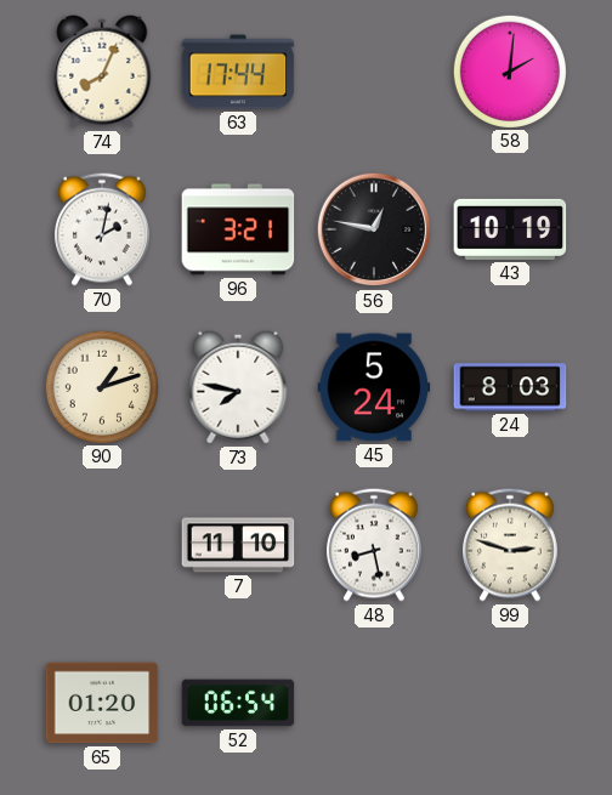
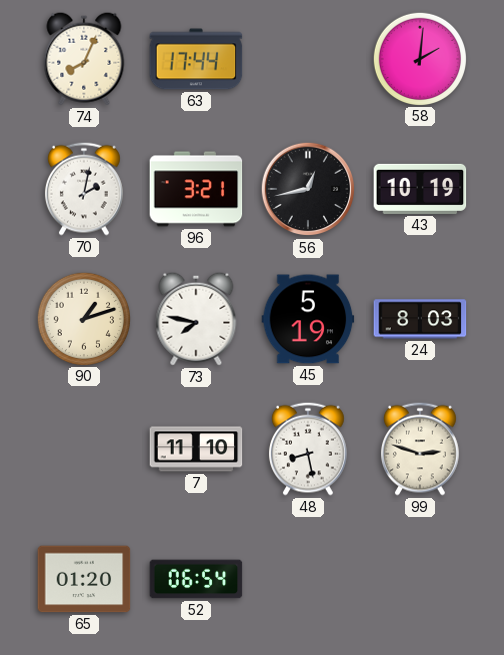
56: 12:47 -> 12:43 (308, 189)
45: 5:24 -> 5:19 (308, 319)
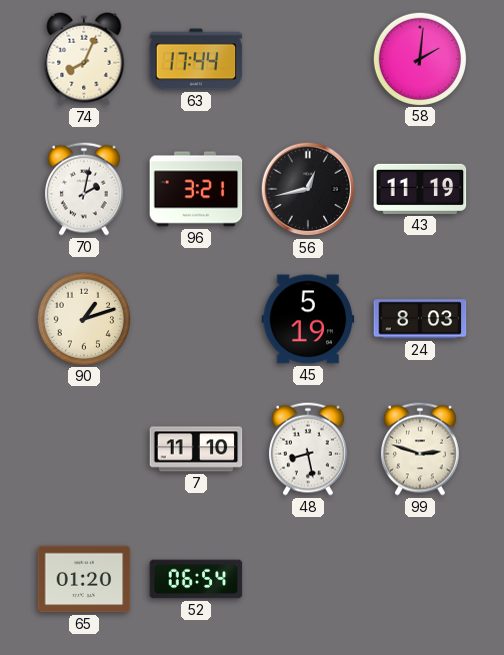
43: 10:19 -> 11:19 (420, 189)
73: 7:47 -> none (196, 319)
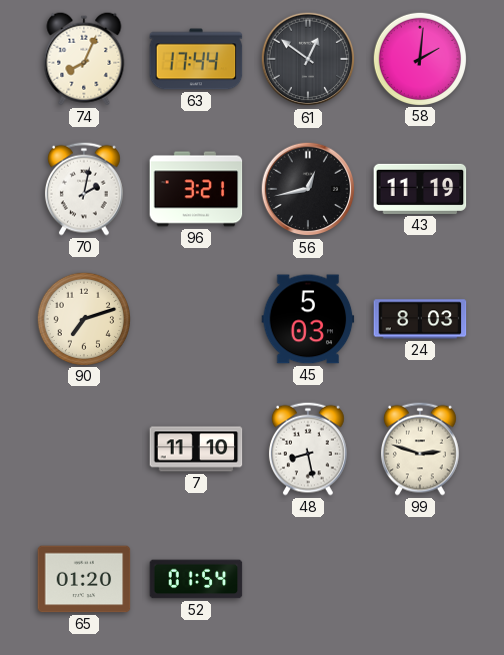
61: none -> 12:51 (308, 59)
90: 1:12 -> 7:12 (83, 318)
45: 5:19 -> 5:03 (308, 319)
52: 06:54 -> 01:54 (196, 579)
